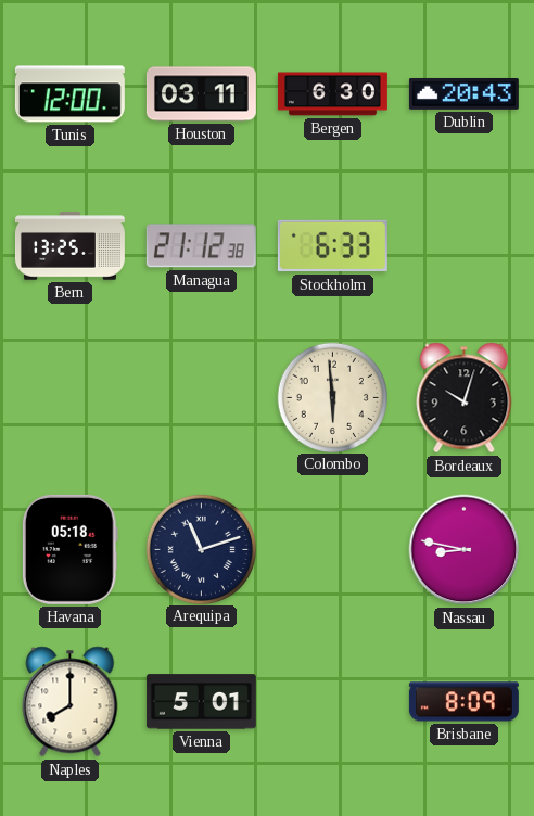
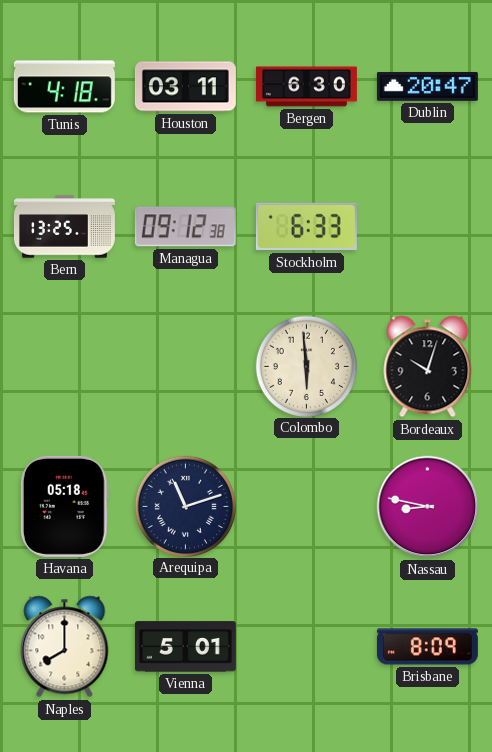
Tunis: 12:00 -> 4:18 (64, 87)
Dublin: 20:43 -> 20:47 (427, 86)
Managua: 21:12 -> 09:12 (185, 227)
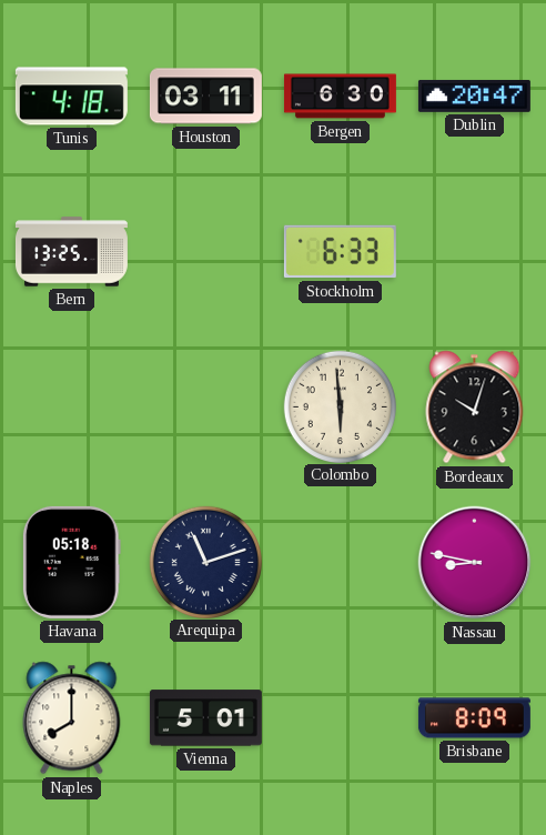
Managua: 09:12 -> none (185, 227)
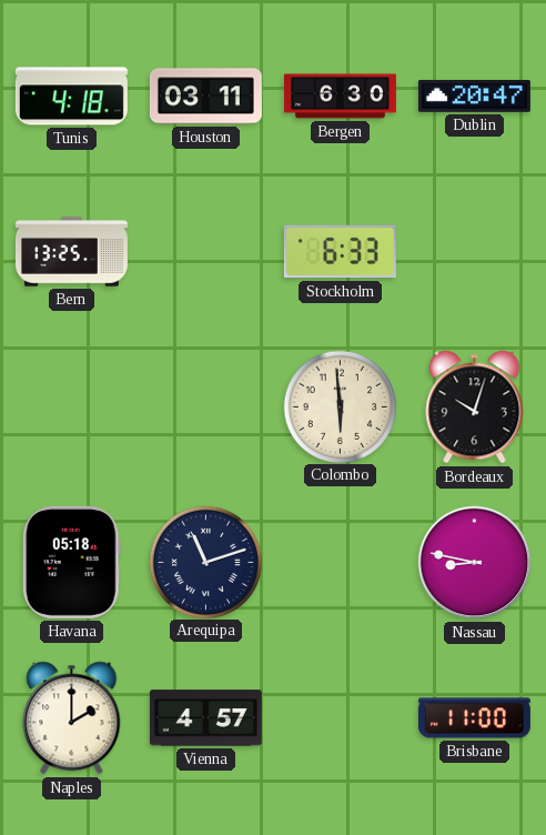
Naples: 8:00 -> 2:00 (72, 718)
Vienna: 5:01 -> 4:57 (205, 718)
Brisbane: 8:09 -> 11:00 (474, 718)
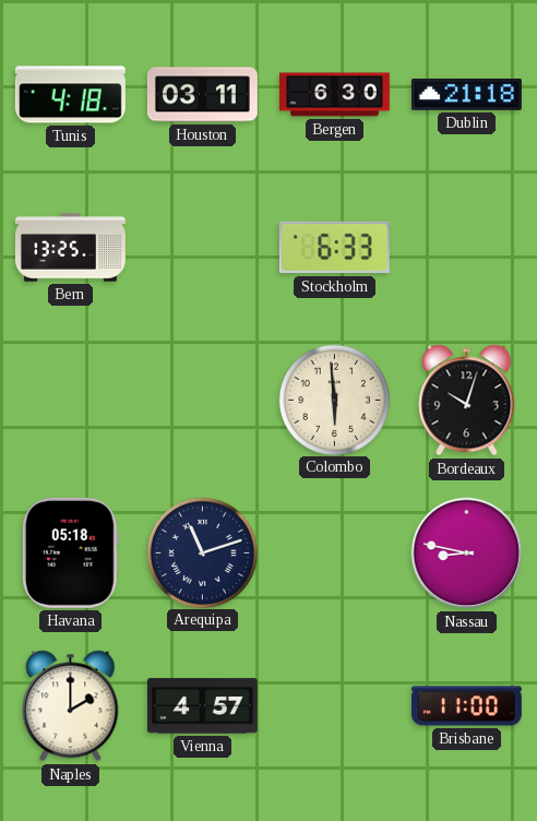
Dublin: 20:47 -> 21:18 (466, 94)
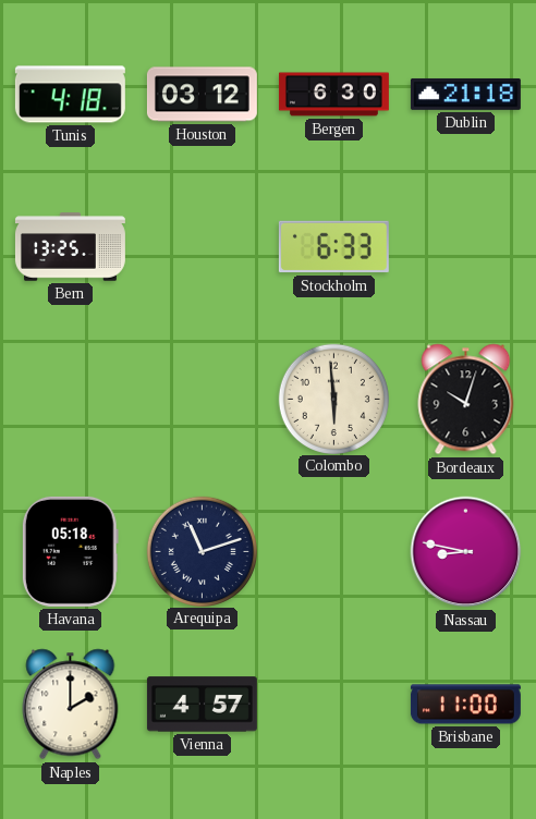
Houston: 03:11 -> 03:12 (202, 95)
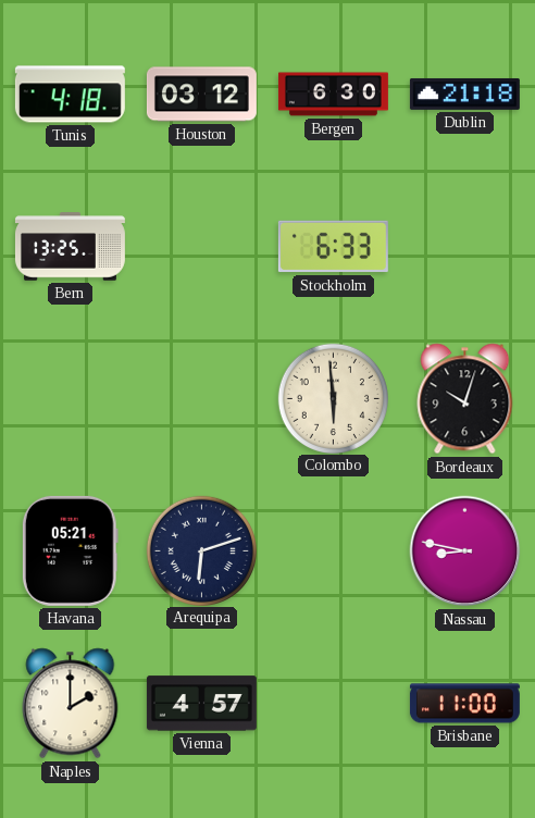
Havana: 05:18 -> 05:21 (70, 550)
Arequipa: 11:12 -> 6:12 (201, 550)
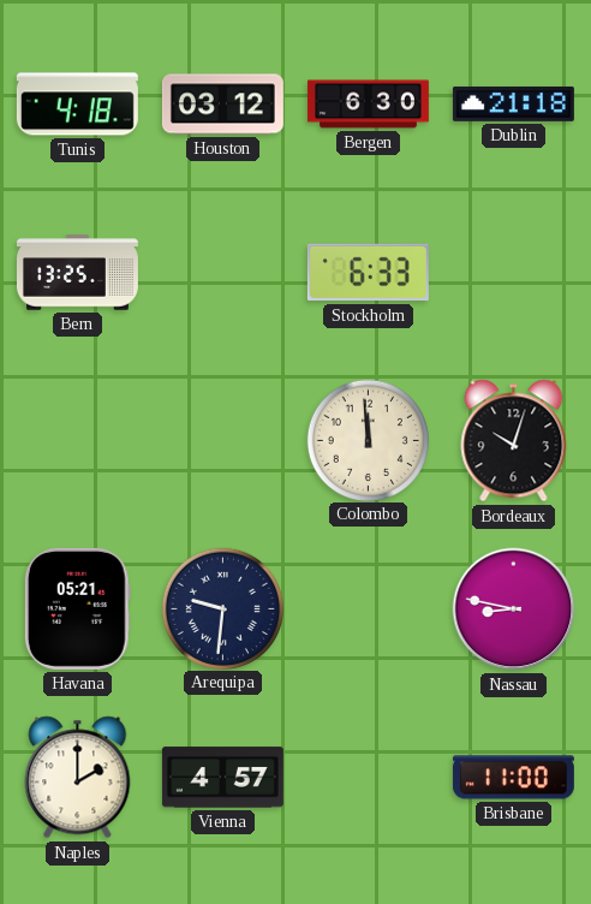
Colombo: 5:59 -> 11:59 (368, 440)
Arequipa: 6:12 -> 9:31 (222, 608)
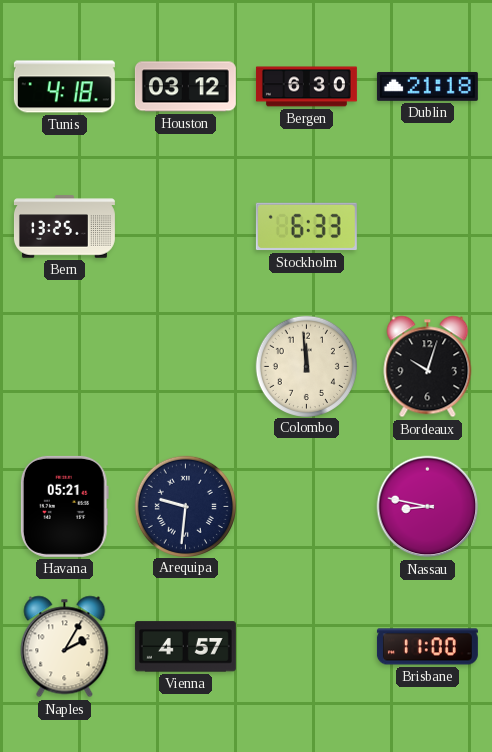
Naples: 2:00 -> 2:05 (65, 647)
